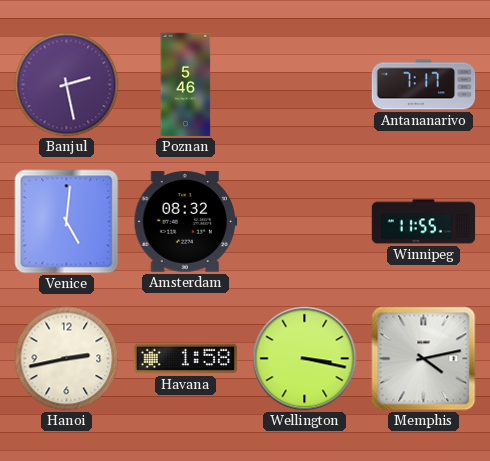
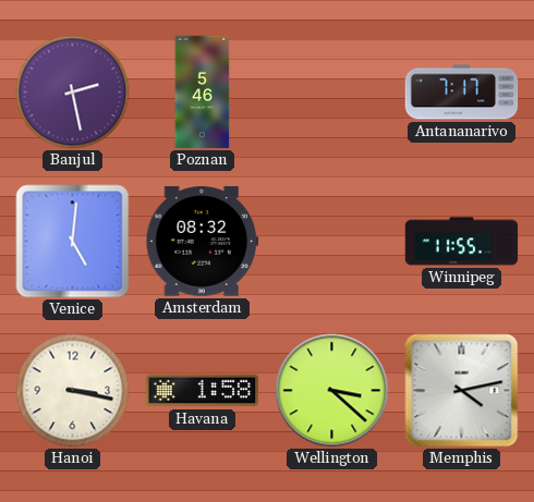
Hanoi: 2:43 -> 3:17 (73, 391)
Wellington: 3:17 -> 3:22 (332, 391)
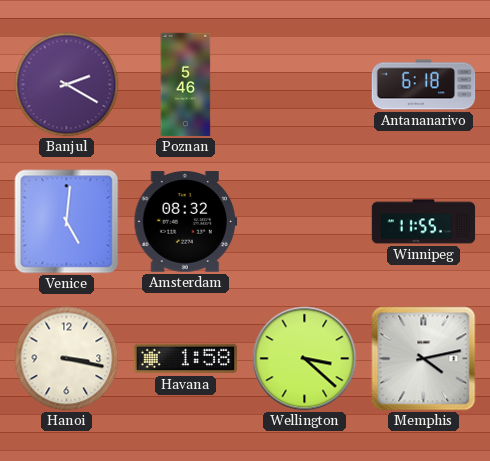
Banjul: 2:28 -> 2:20 (67, 85)
Antananarivo: 7:17 -> 6:18 (424, 85)
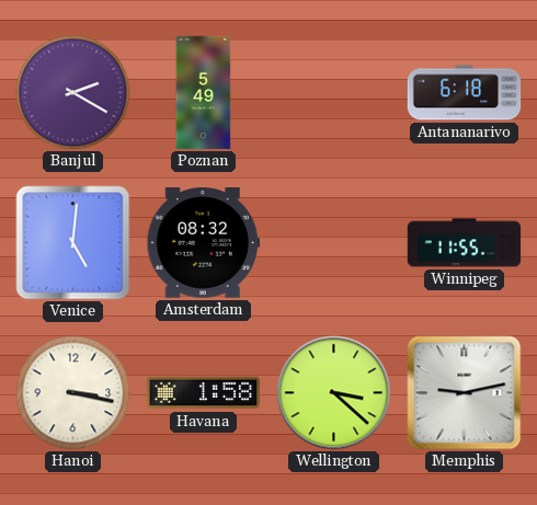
Poznan: 5:46 -> 5:49 (204, 93)
Memphis: 4:13 -> 9:13 (465, 393)
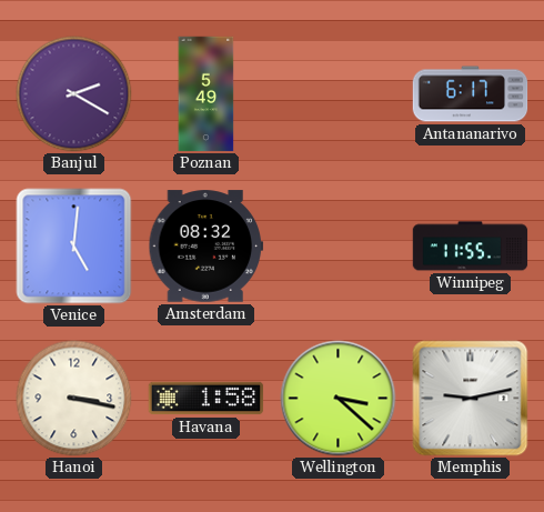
Antananarivo: 6:18 -> 6:17 (471, 94)
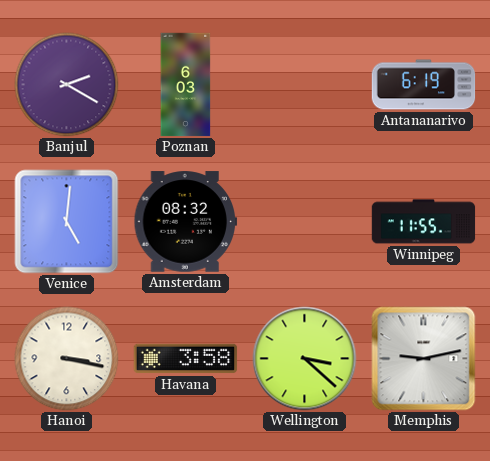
Poznan: 5:49 -> 6:03 (186, 85)
Antananarivo: 6:17 -> 6:19 (424, 85)
Havana: 1:58 -> 3:58 (186, 359)
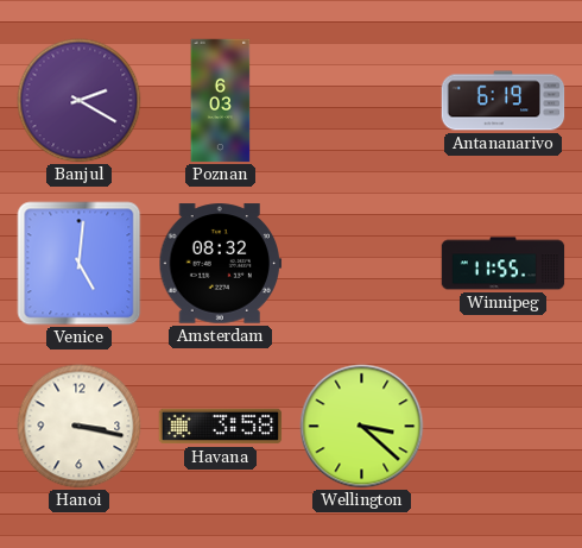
Memphis: 9:13 -> none (424, 359)
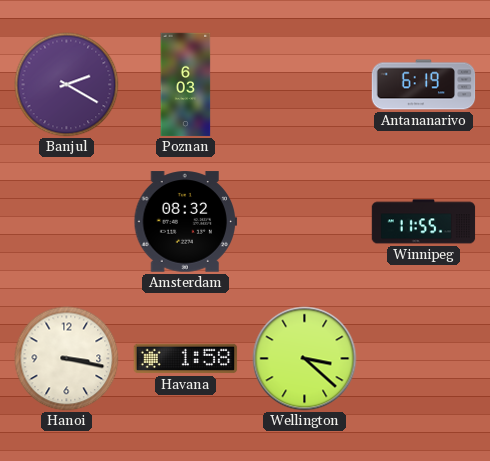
Venice: 5:01 -> none (80, 264)
Havana: 3:58 -> 1:58 (186, 359)
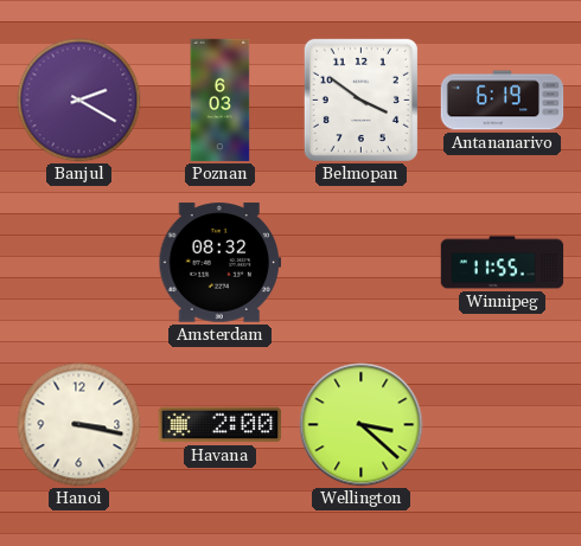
Belmopan: none -> 3:51 (360, 99)
Havana: 1:58 -> 2:00 (221, 425)
